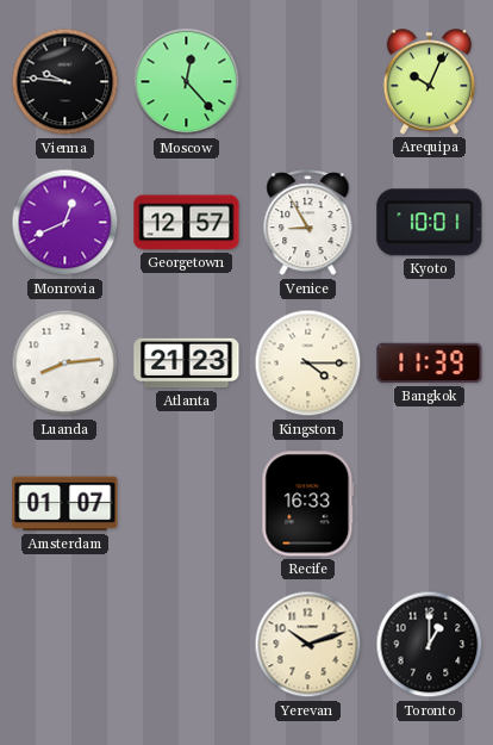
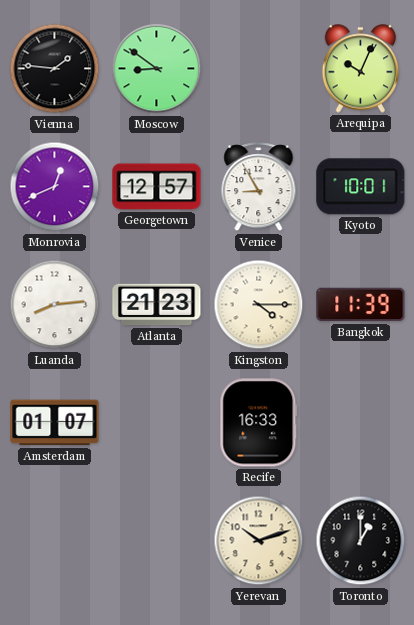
Vienna: 9:46 -> 1:46 (55, 69)
Moscow: 12:23 -> 8:51 (157, 69)
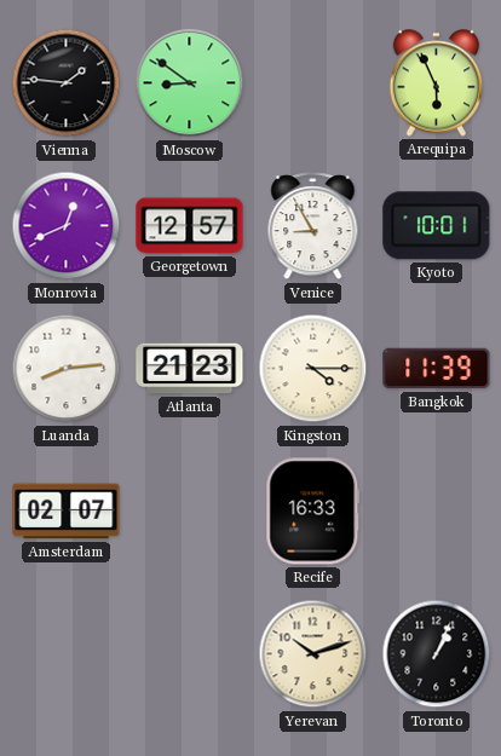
Arequipa: 10:04 -> 5:56 (437, 83)
Amsterdam: 01:07 -> 02:07 (67, 512)
Toronto: 1:00 -> 1:04 (437, 654)
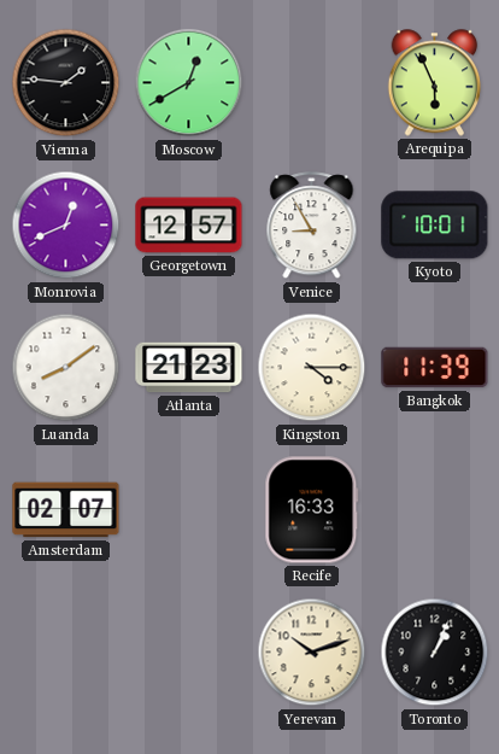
Moscow: 8:51 -> 12:40 (189, 83)
Luanda: 8:14 -> 8:09 (66, 368)
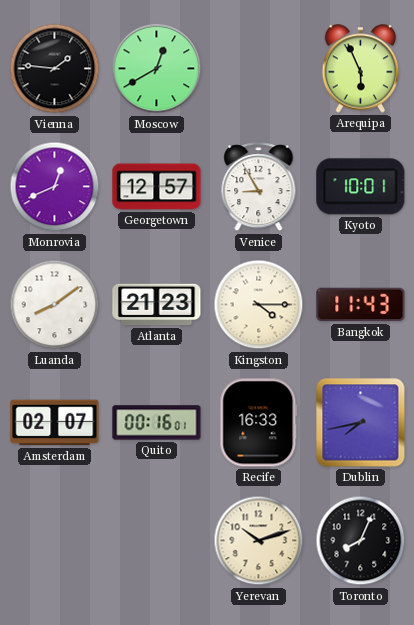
Bangkok: 11:39 -> 11:43 (361, 305)
Quito: none -> 00:16 (157, 423)
Dublin: none -> 7:43 (361, 423)
Toronto: 1:04 -> 8:04 (361, 541)
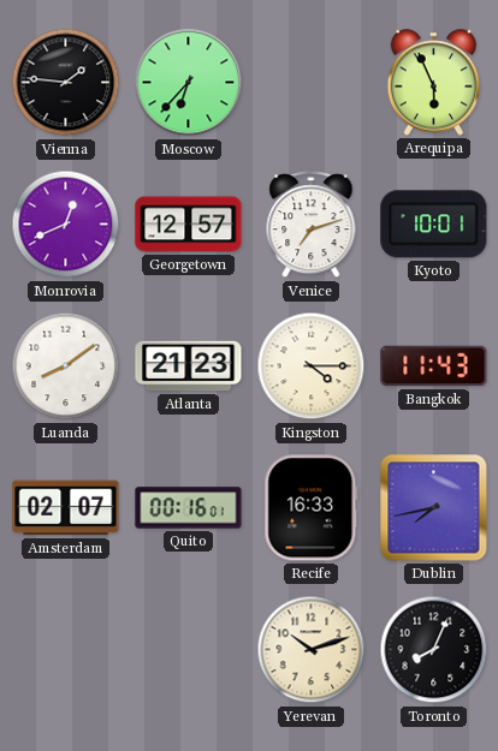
Moscow: 12:40 -> 6:37 (189, 83)
Venice: 8:55 -> 7:12 (312, 225)
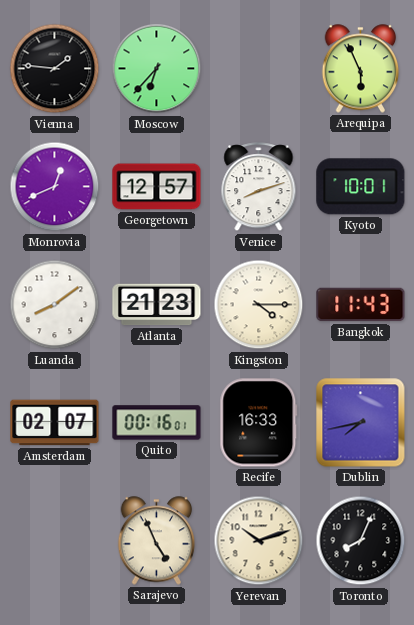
Venice: 7:12 -> 8:12 (259, 187)
Sarajevo: none -> 4:56 (157, 541)
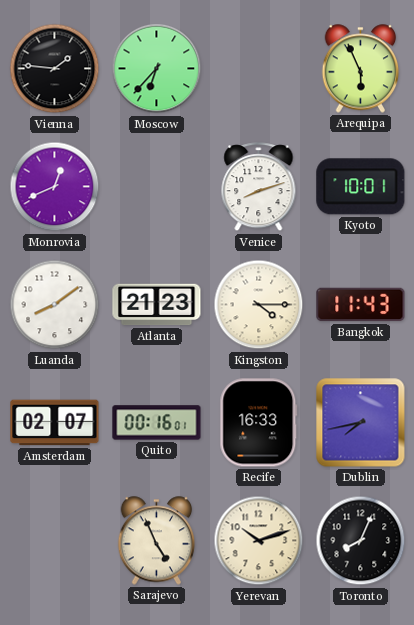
Georgetown: 12:57 -> none (157, 187)
